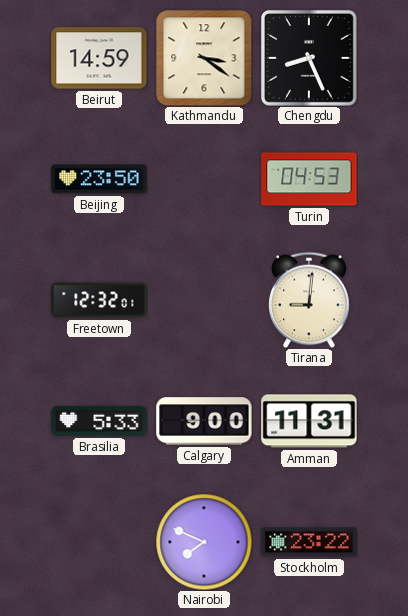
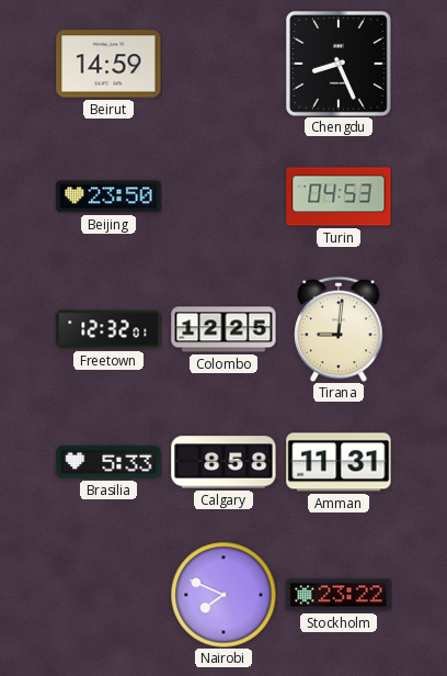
Kathmandu: 3:21 -> none (204, 58)
Colombo: none -> 12:25 (224, 329)
Calgary: 9:00 -> 8:58 (224, 462)
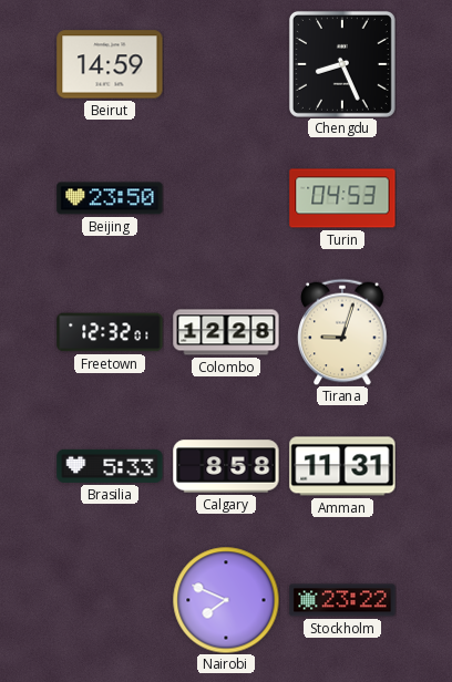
Colombo: 12:25 -> 12:28 (226, 332)
Tirana: 9:01 -> 9:03 (342, 332)
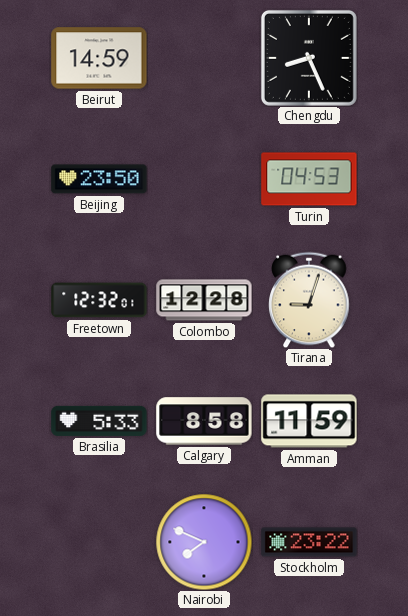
Amman: 11:31 -> 11:59 (309, 421)
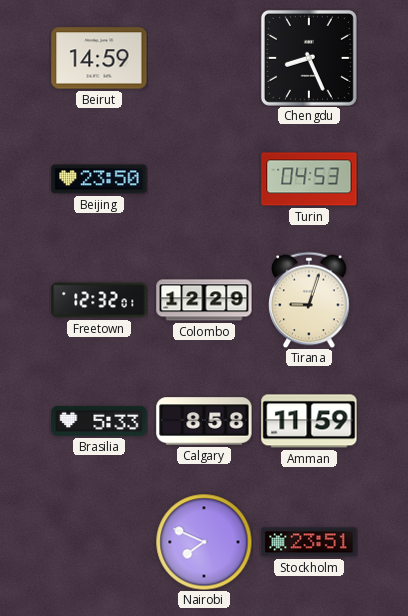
Colombo: 12:28 -> 12:29 (204, 300)
Stockholm: 23:22 -> 23:51 (309, 542)
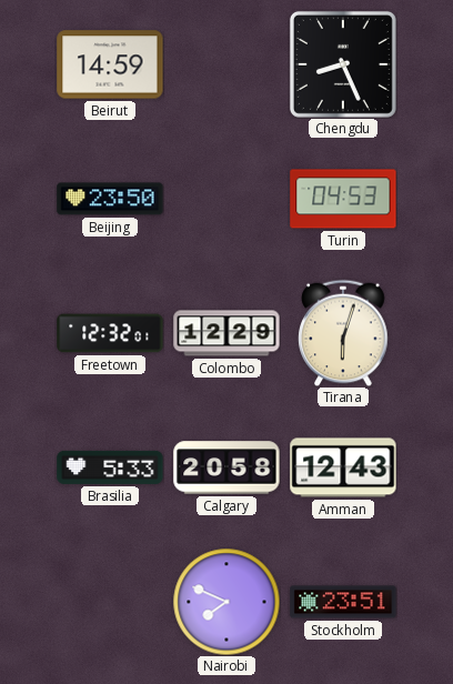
Tirana: 9:03 -> 6:03 (343, 333)
Calgary: 8:58 -> 20:58 (226, 467)
Amman: 11:59 -> 12:43 (343, 467)
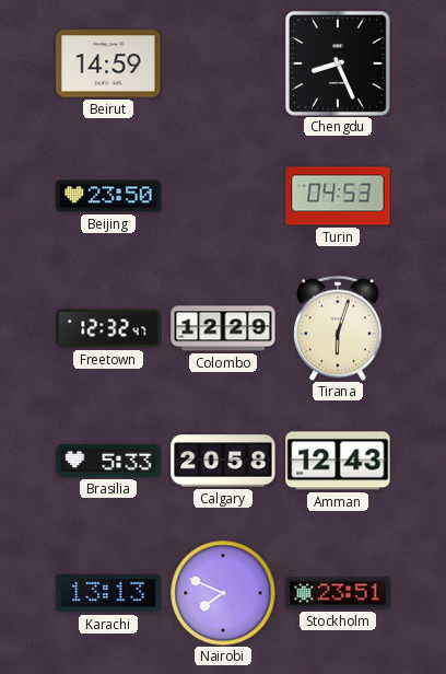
Freetown: 12:32:01 -> 12:32:47 (108, 328)
Karachi: none -> 13:13 (108, 593)
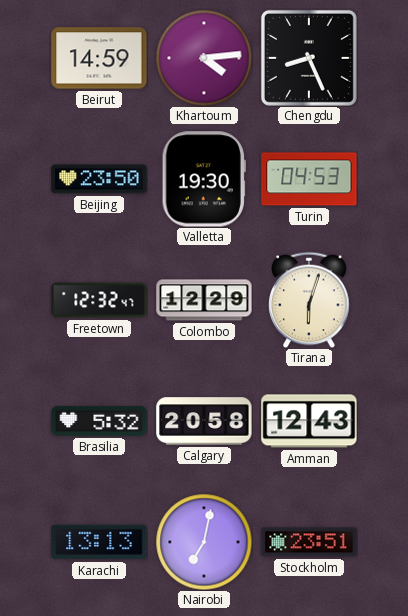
Khartoum: none -> 4:14 (204, 58)
Valletta: none -> 19:30 (204, 179)
Brasilia: 5:33 -> 5:32 (99, 421)
Nairobi: 7:49 -> 7:02 (204, 542)
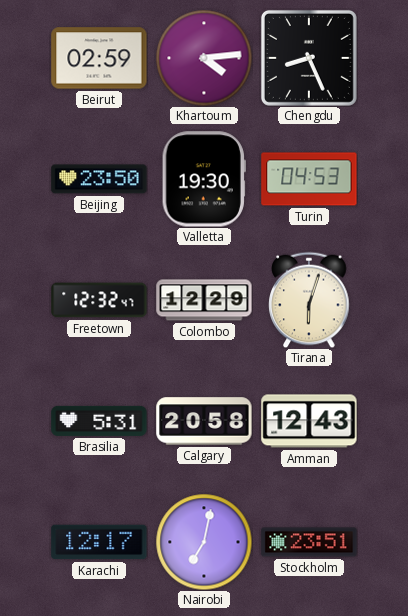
Beirut: 14:59 -> 02:59 (99, 58)
Brasilia: 5:32 -> 5:31 (99, 421)
Karachi: 13:13 -> 12:17 (99, 542)
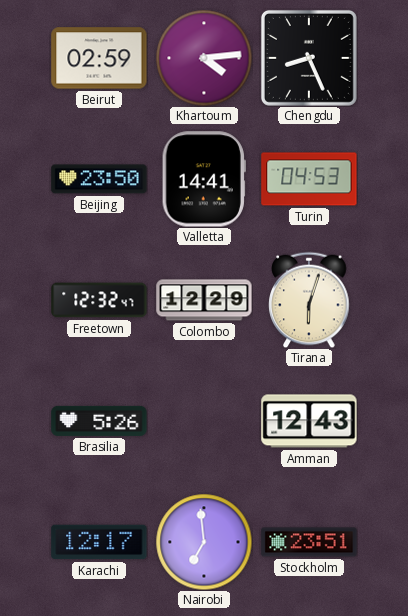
Valletta: 19:30 -> 14:41 (204, 179)
Brasilia: 5:31 -> 5:26 (99, 421)
Calgary: 20:58 -> none (204, 421)
Nairobi: 7:02 -> 6:59 (204, 542)
